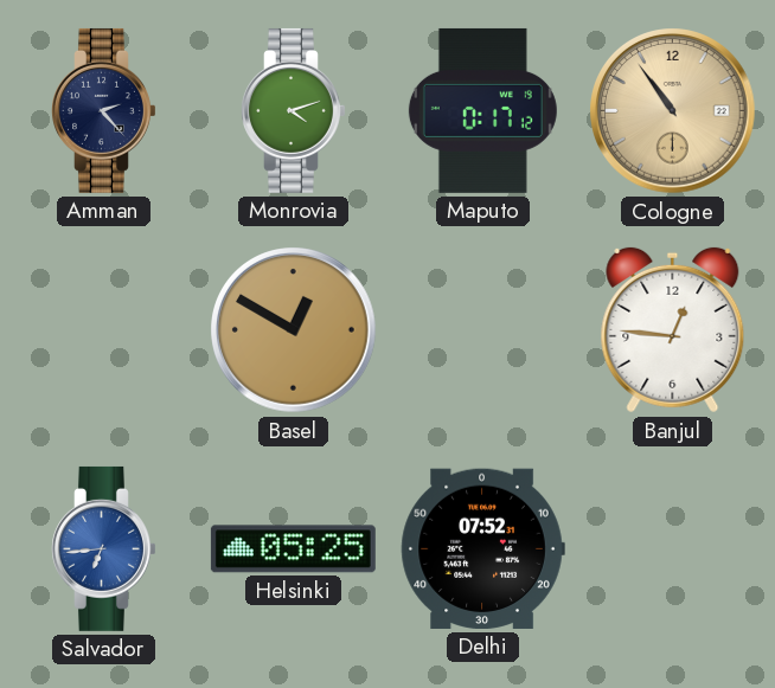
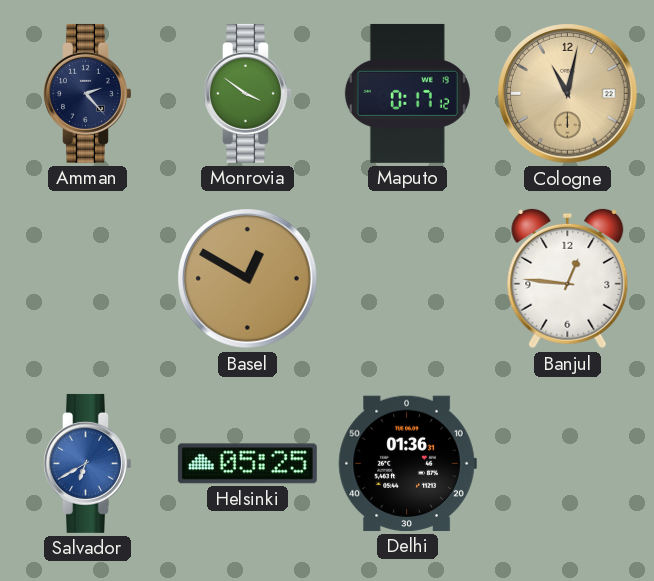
Monrovia: 4:12 -> 3:51 (248, 93)
Cologne: 10:54 -> 11:02 (568, 94)
Salvador: 6:44 -> 6:40 (88, 463)
Delhi: 07:52 -> 01:36 (407, 463)
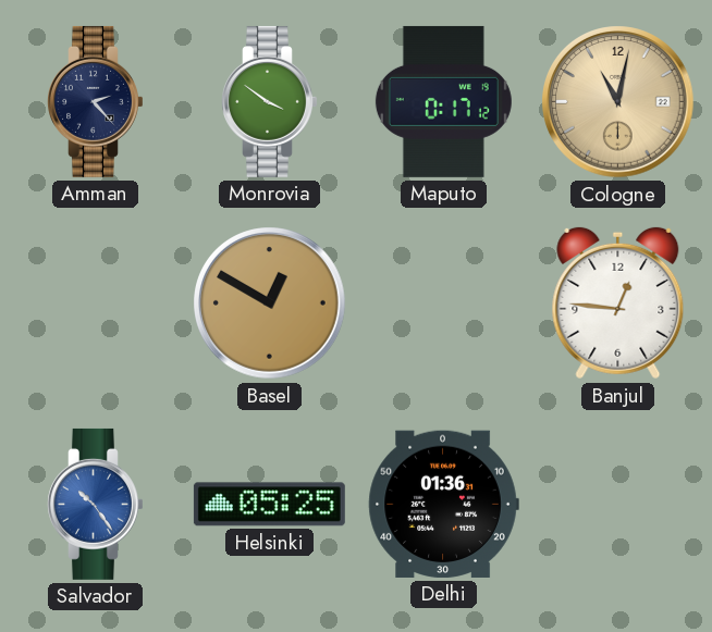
Salvador: 6:40 -> 10:24 (96, 504)
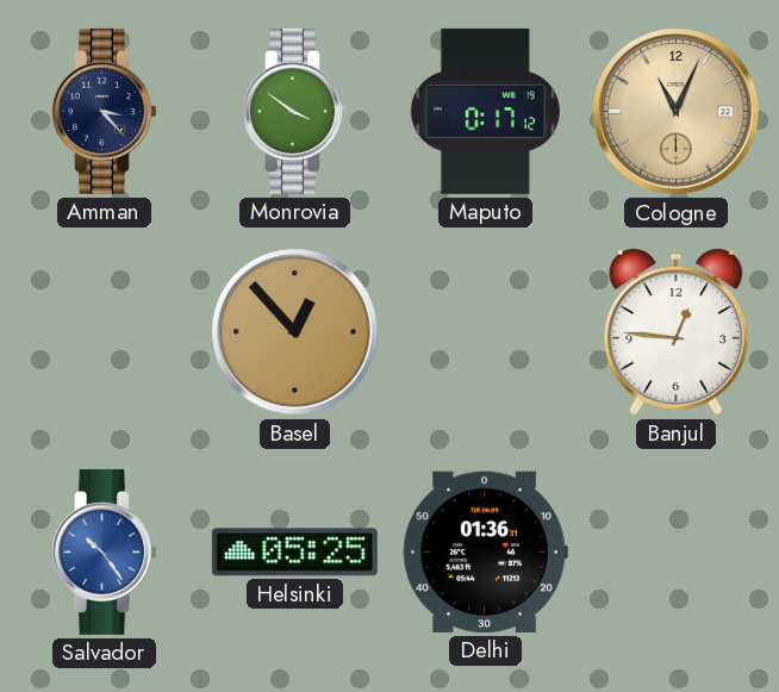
Amman: 2:23 -> 3:23 (105, 111)
Cologne: 11:02 -> 11:04 (677, 112)
Basel: 12:50 -> 12:53 (295, 332)
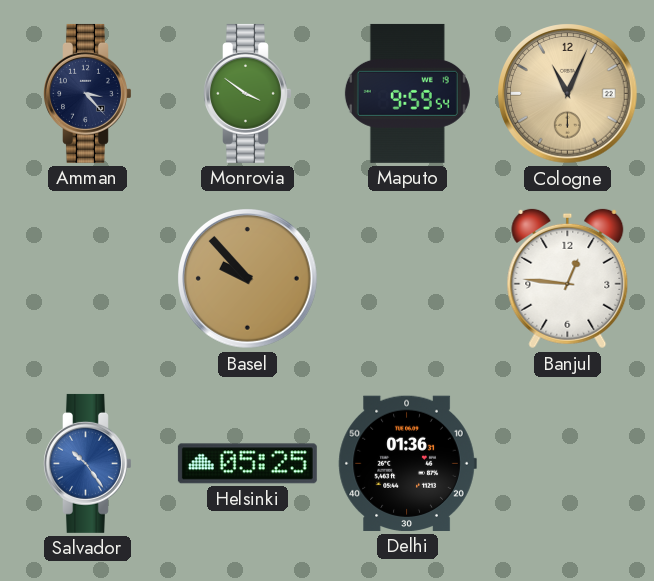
Maputo: 0:17 -> 9:59 (407, 93)
Basel: 12:53 -> 9:53 (248, 279)
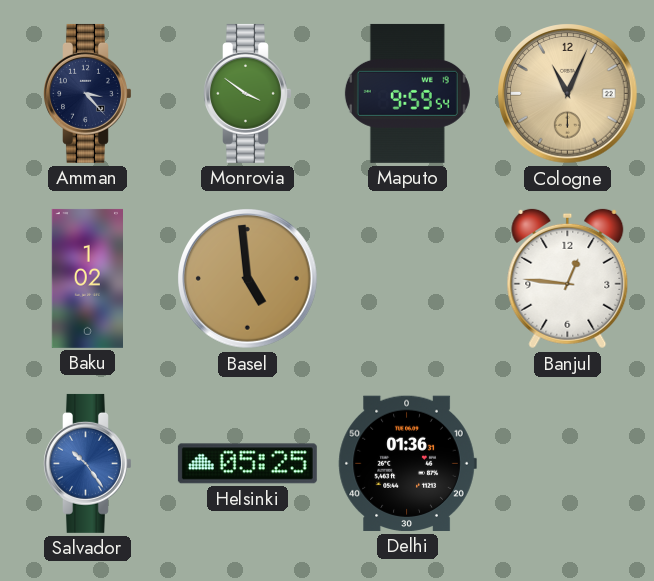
Baku: none -> 1:02 (87, 278)
Basel: 9:53 -> 4:59 (248, 279)
